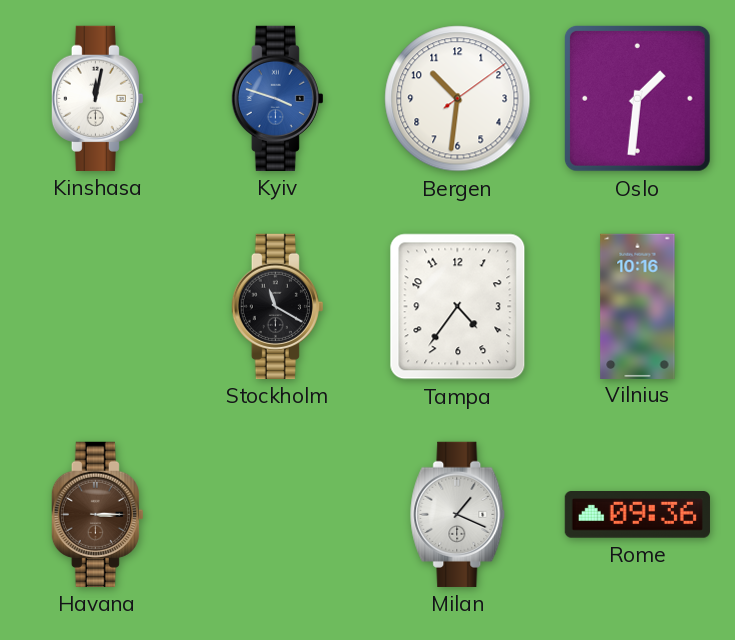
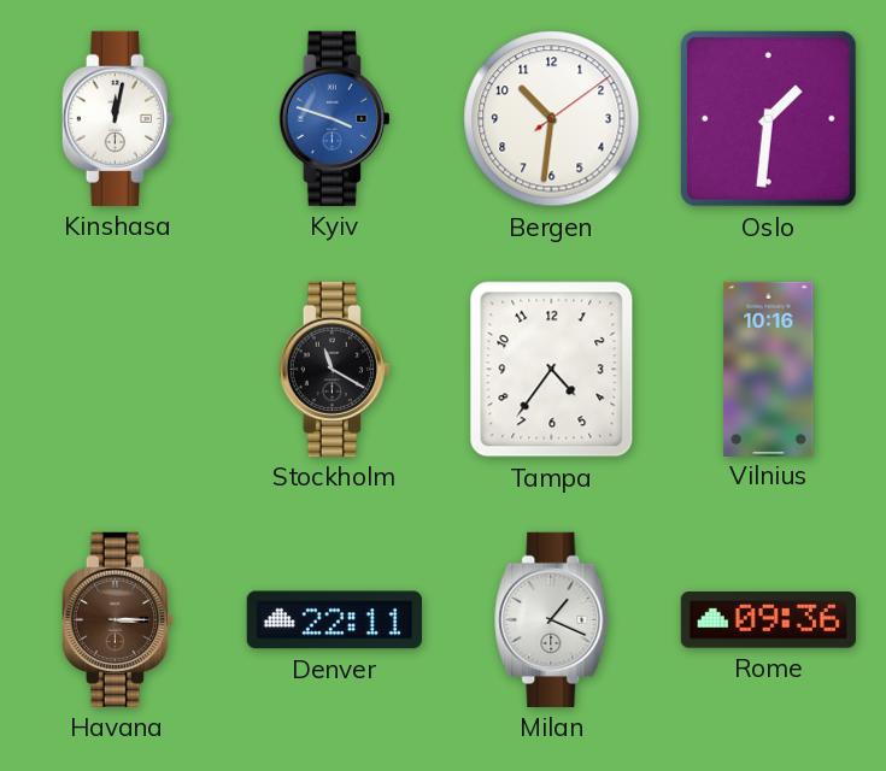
Denver: none -> 22:11 (334, 620)
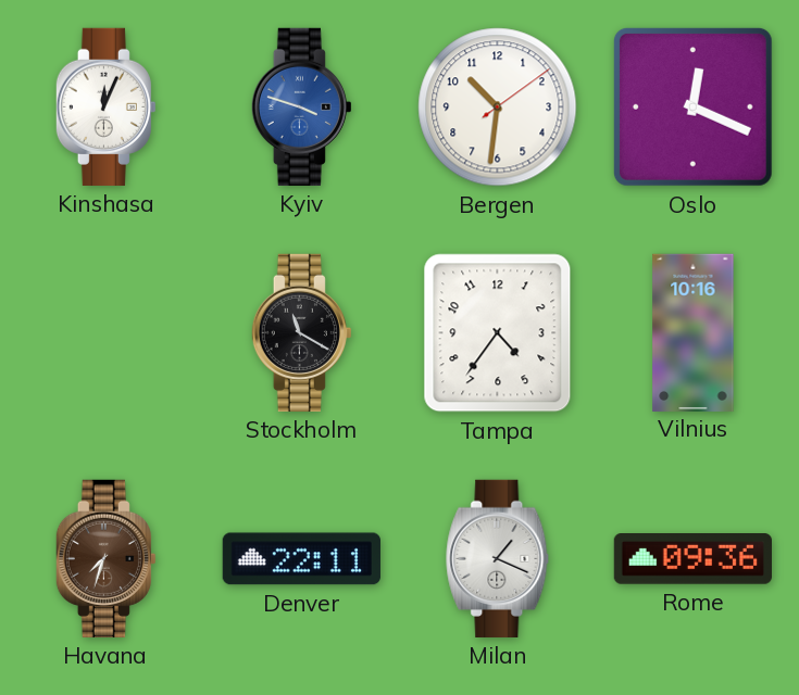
Kinshasa: 12:02 -> 12:04 (105, 106)
Oslo: 1:31 -> 12:19 (692, 106)
Havana: 3:15 -> 7:33 (105, 558)
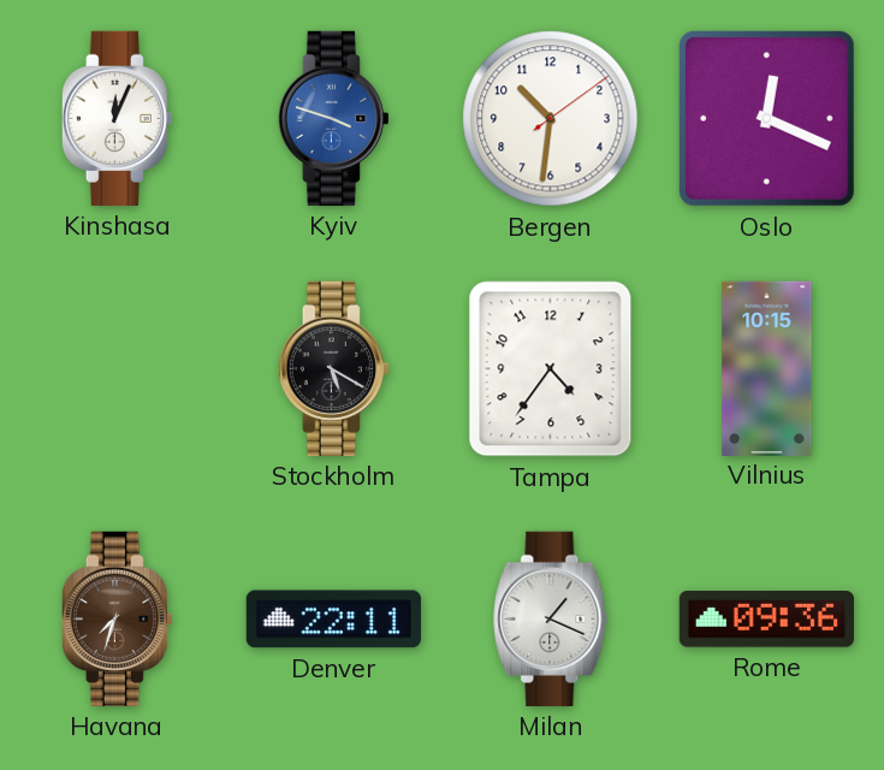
Stockholm: 11:20 -> 5:20 (333, 368)
Vilnius: 10:16 -> 10:15 (767, 368)
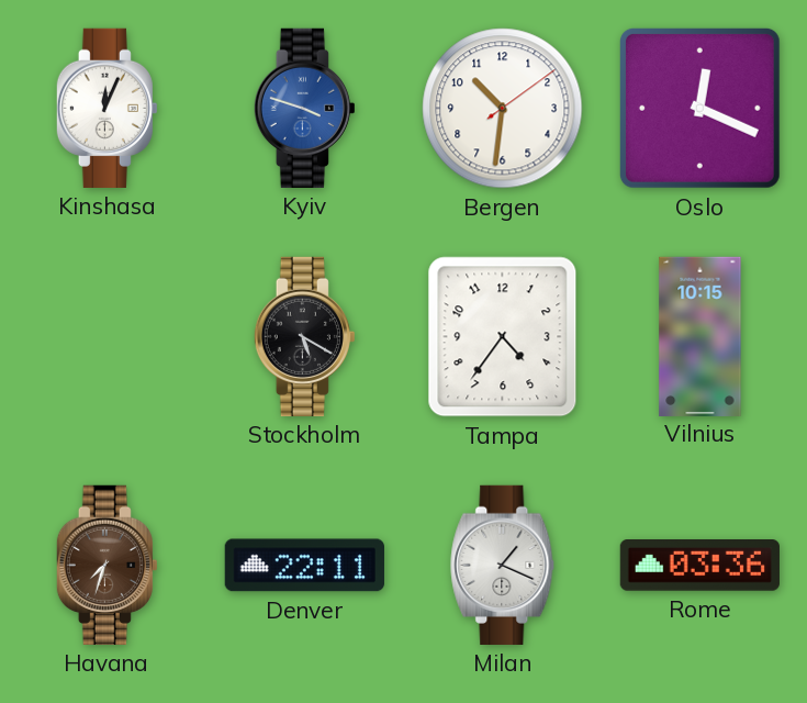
Rome: 09:36 -> 03:36 (699, 566)
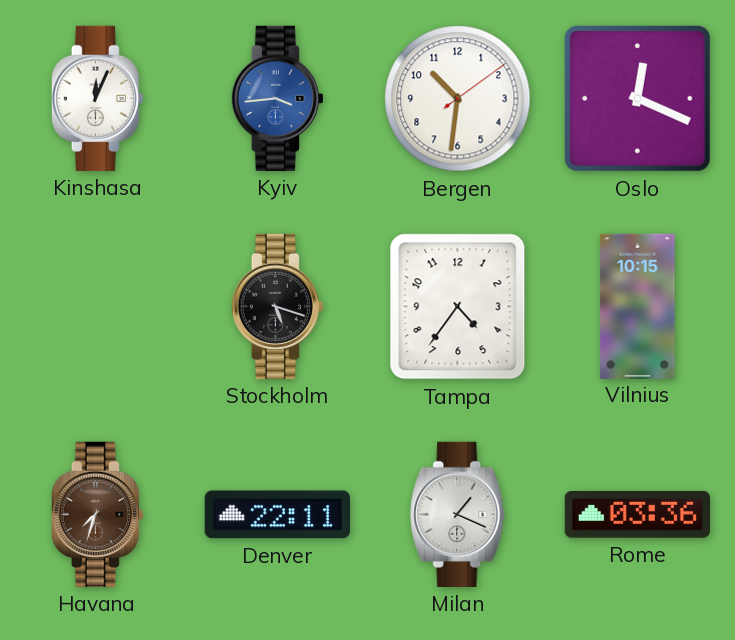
Kyiv: 3:48 -> 3:44 (277, 98)
Stockholm: 5:20 -> 5:18 (277, 306)
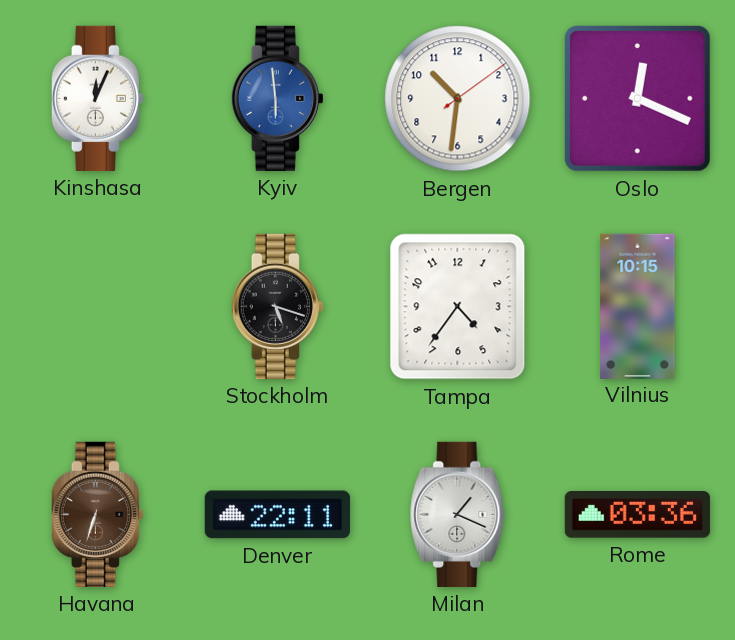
Kyiv: 3:44 -> 5:59 (277, 98)
Havana: 7:33 -> 6:33 (97, 514)
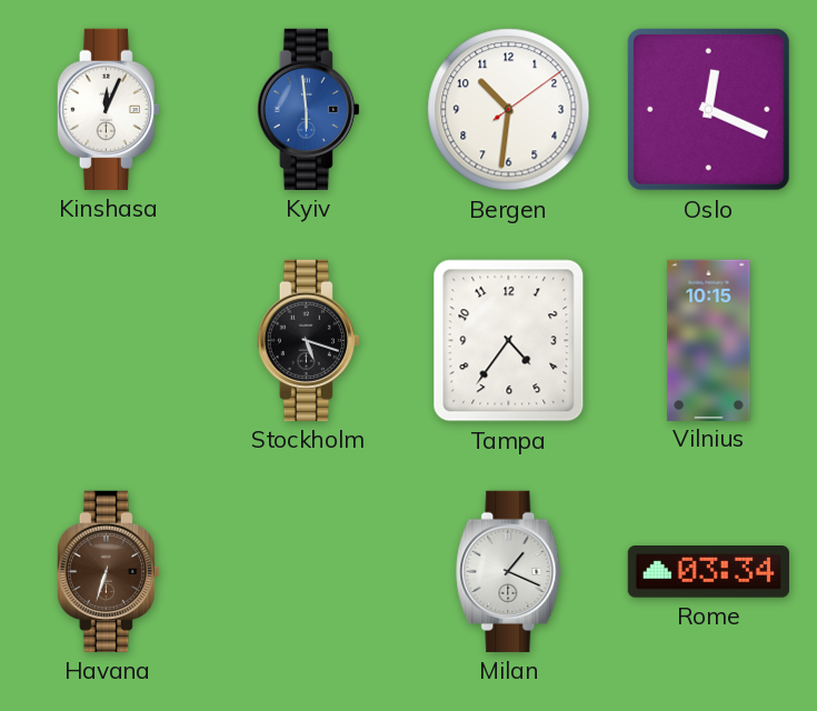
Denver: 22:11 -> none (277, 515)
Rome: 03:36 -> 03:34 (708, 572)
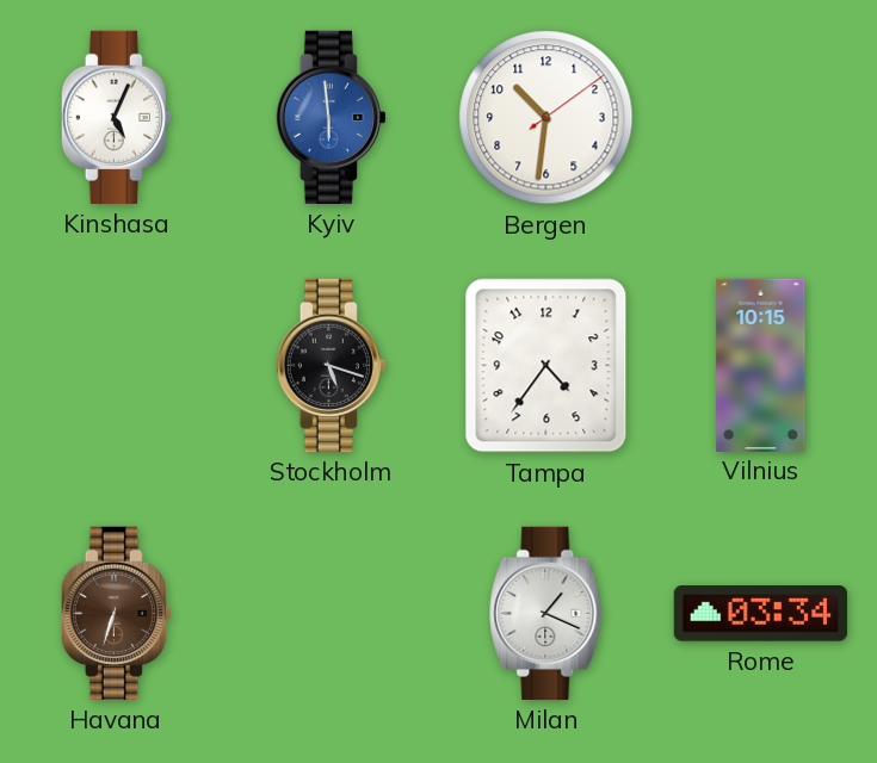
Kinshasa: 12:04 -> 5:04 (116, 117)
Oslo: 12:19 -> none (708, 109)
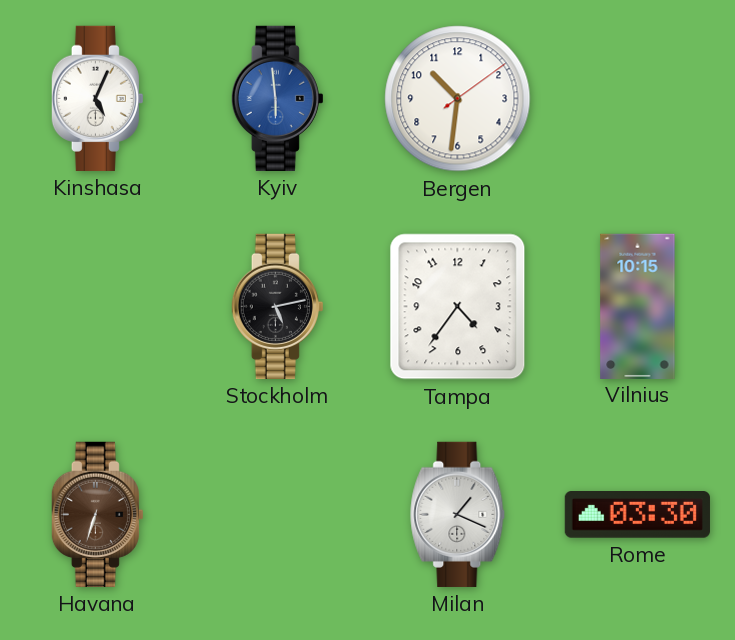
Stockholm: 5:18 -> 5:13 (277, 306)
Rome: 03:34 -> 03:30 (637, 515)
